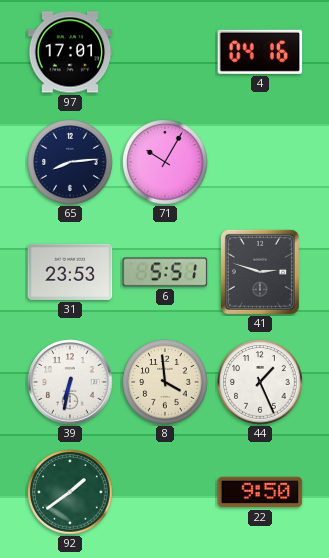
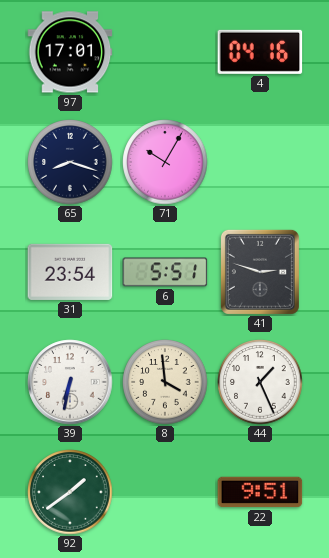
65: 8:14 -> 8:18 (70, 162)
31: 23:53 -> 23:54 (70, 272)
22: 9:50 -> 9:51 (260, 492)
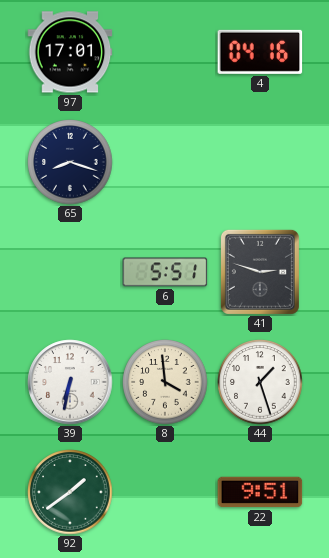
71: 10:05 -> none (165, 162)
31: 23:54 -> none (70, 272)
44: 1:26 -> 1:27 (260, 382)
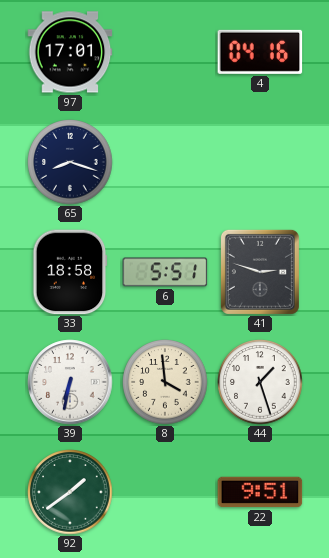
33: none -> 18:58 (70, 272)
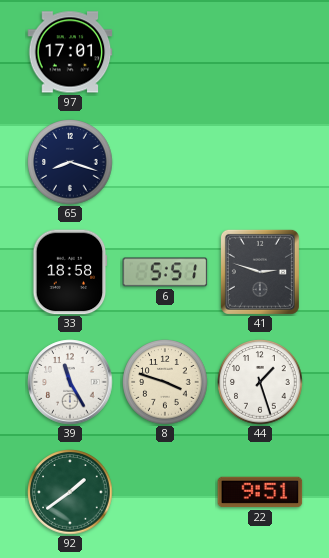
4: 04:16 -> none (260, 52)
39: 6:32 -> 11:25 (70, 382)
8: 3:59 -> 3:48 (165, 382)
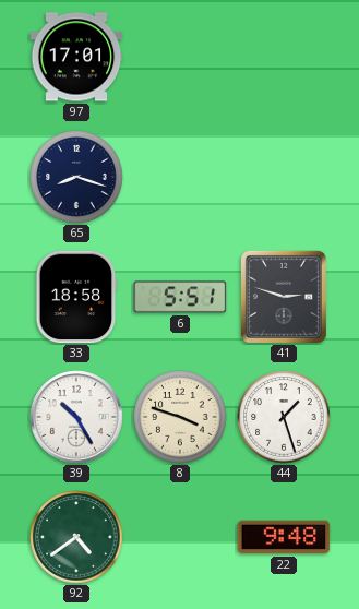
39: 11:25 -> 10:25 (76, 417)
92: 1:39 -> 4:39 (76, 537)
22: 9:51 -> 9:48 (284, 537)
